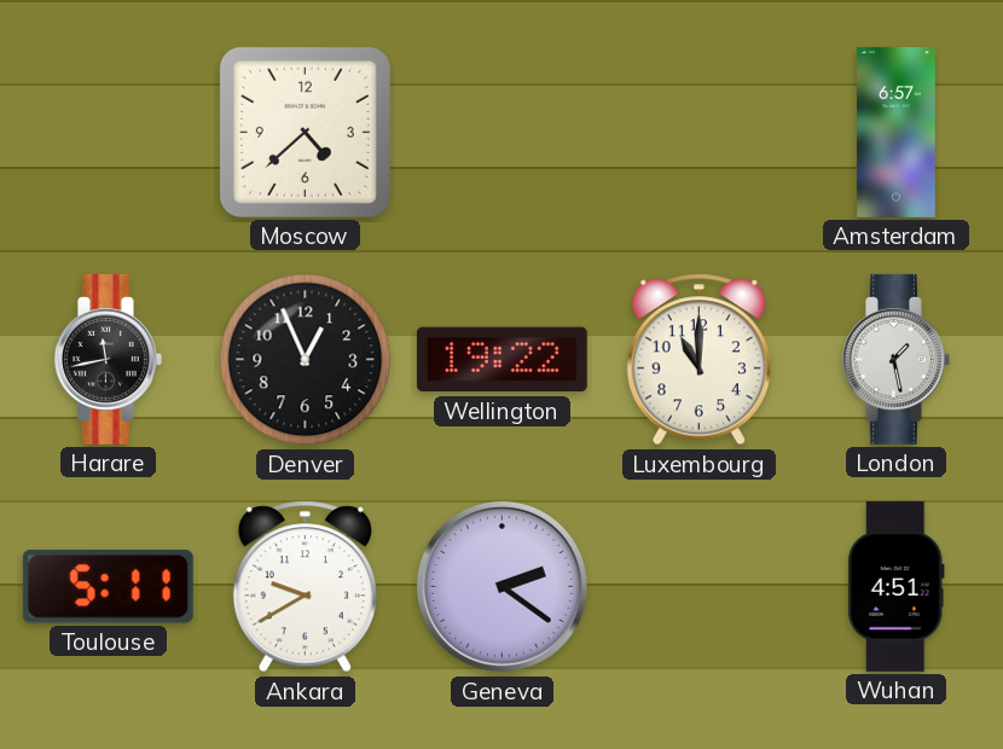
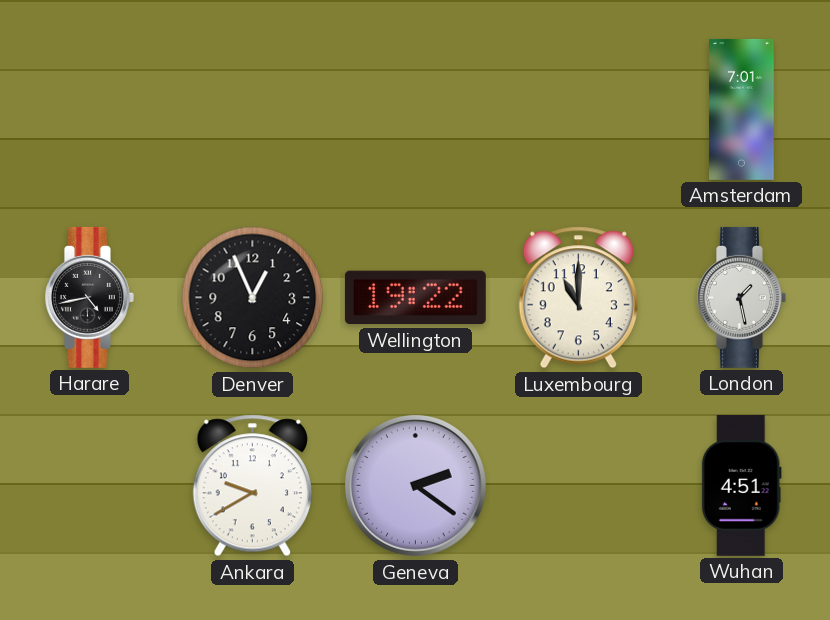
Moscow: 4:38 -> none (305, 132)
Amsterdam: 6:57 -> 7:01 (742, 109)
Harare: 11:43 -> 4:43 (90, 297)
Toulouse: 5:11 -> none (108, 587)
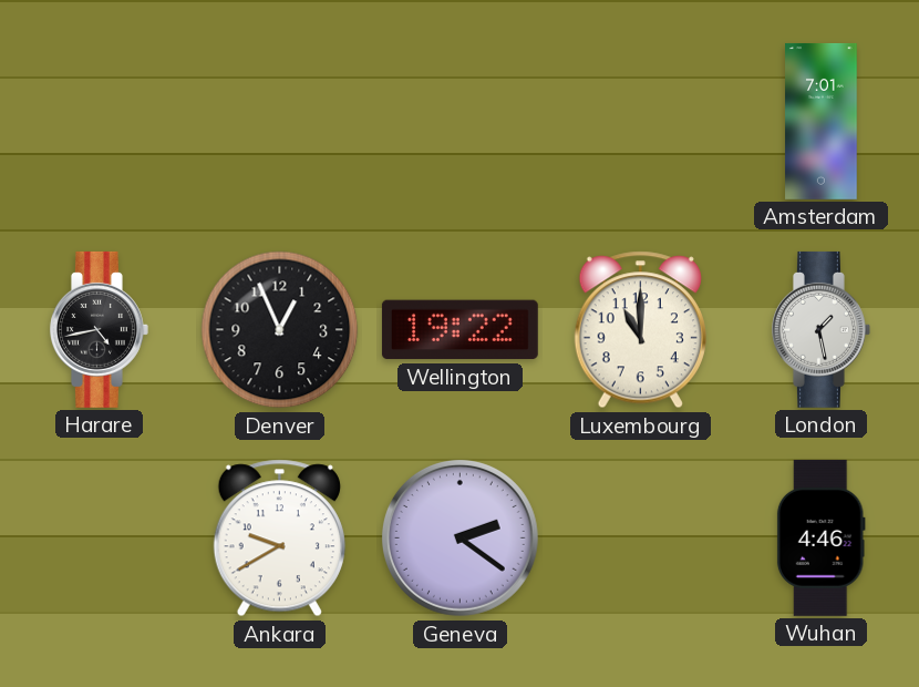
Wuhan: 4:51 -> 4:46 (820, 537)
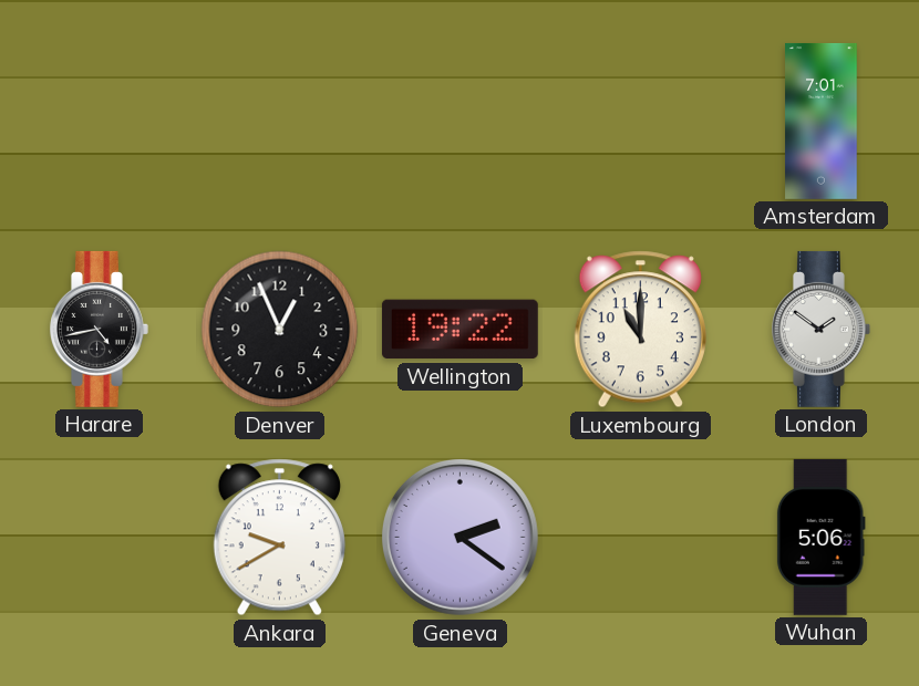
London: 1:28 -> 1:51 (822, 329)
Wuhan: 4:46 -> 5:06 (820, 537)
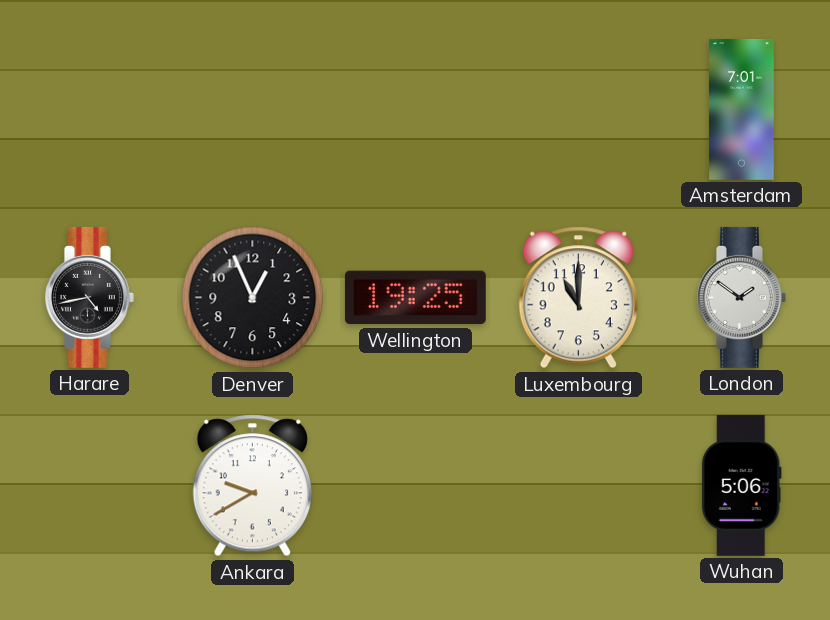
Wellington: 19:22 -> 19:25 (415, 298)
Geneva: 2:21 -> none (460, 537)
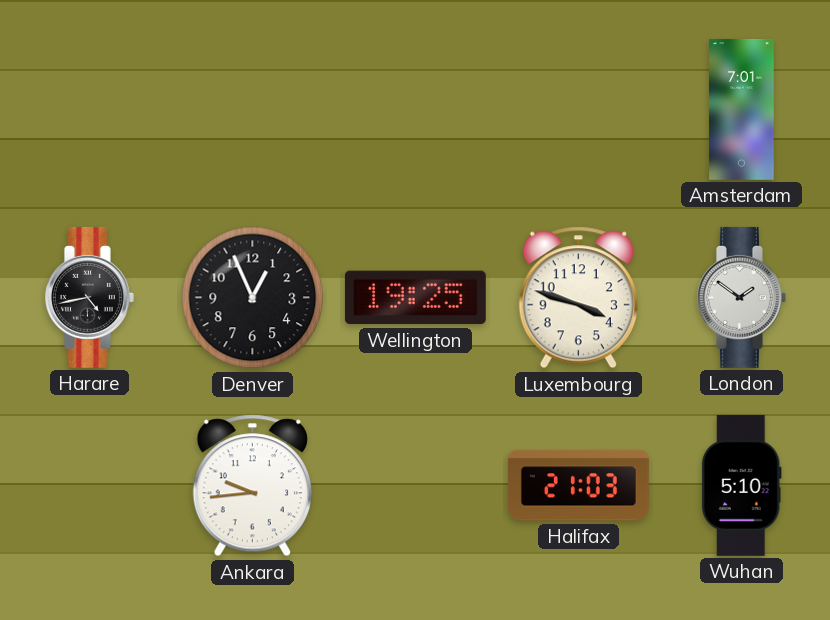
Luxembourg: 11:00 -> 3:48 (578, 298)
Ankara: 9:40 -> 9:44 (252, 486)
Halifax: none -> 21:03 (578, 486)
Wuhan: 5:06 -> 5:10 (741, 485)
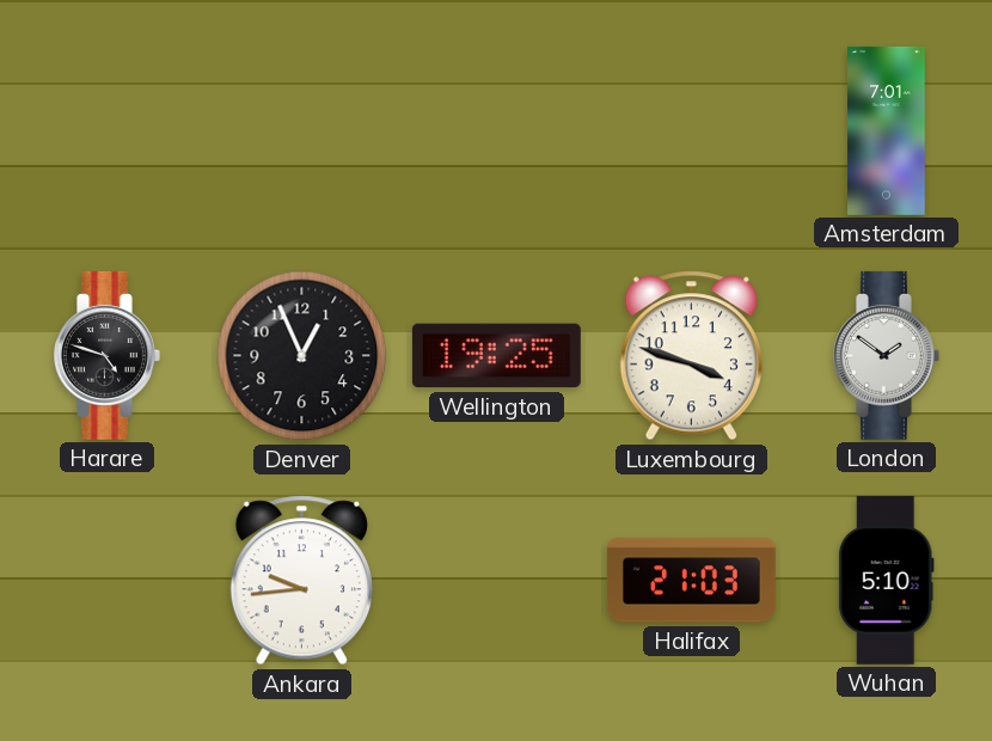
Harare: 4:43 -> 4:48 (108, 355)
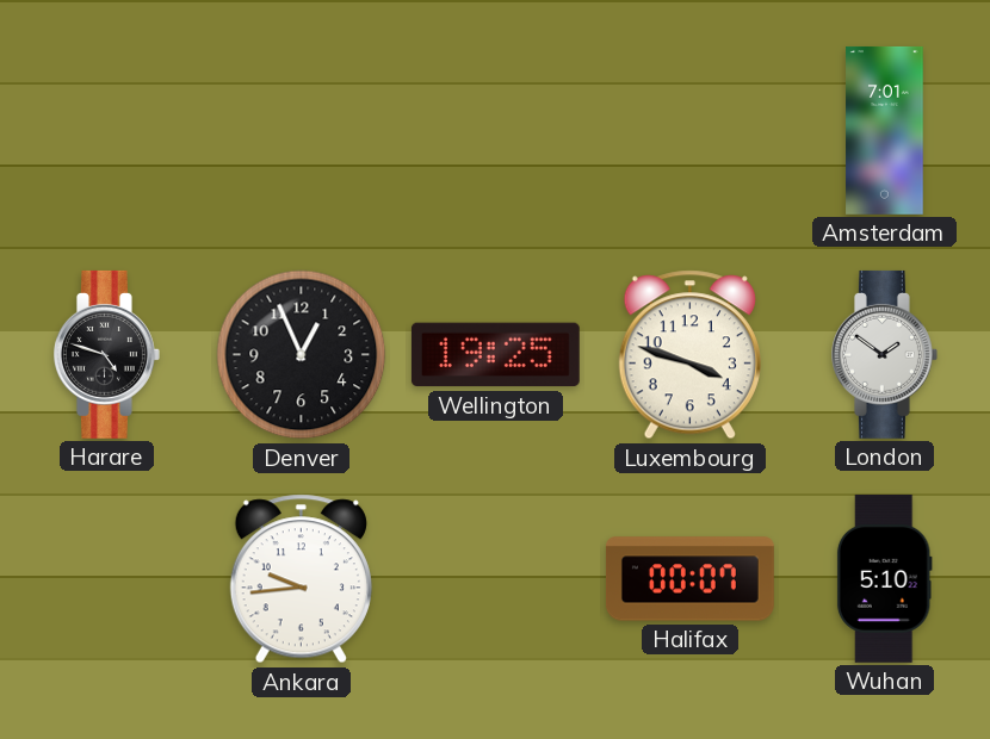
Halifax: 21:03 -> 00:07 (689, 579)
